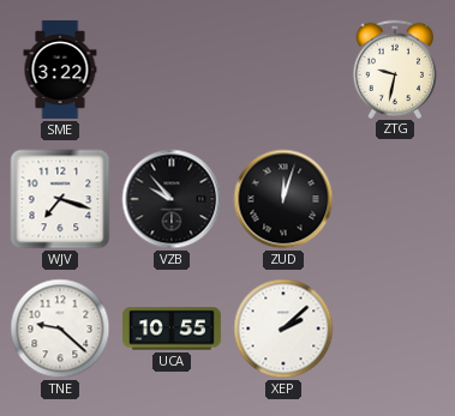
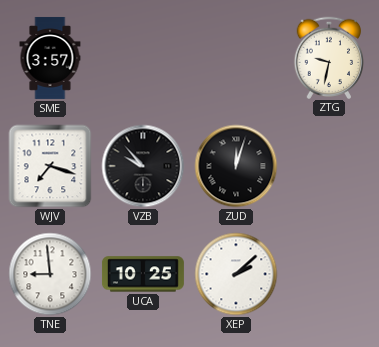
SME: 3:22 -> 3:57 (50, 58)
TNE: 9:22 -> 8:59 (50, 274)
UCA: 10:55 -> 10:25 (143, 274)
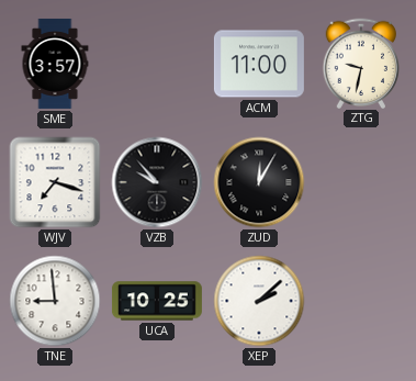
ACM: none -> 11:00 (259, 64)
ZUD: 12:03 -> 12:05 (259, 182)
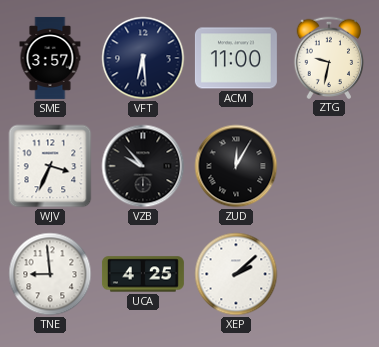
VFT: none -> 6:29 (143, 58)
WJV: 7:18 -> 3:34 (50, 166)
UCA: 10:25 -> 4:25 (143, 274)
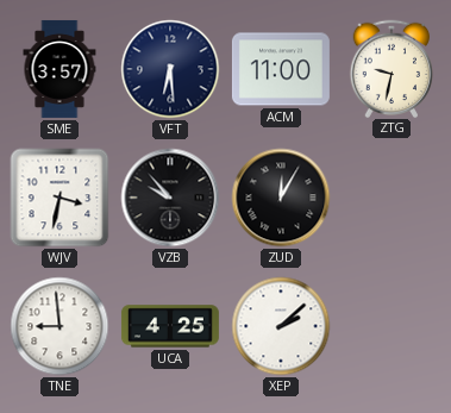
WJV: 3:34 -> 3:32 (59, 198)
